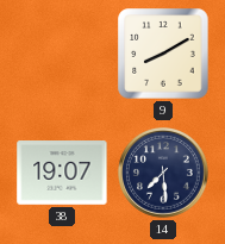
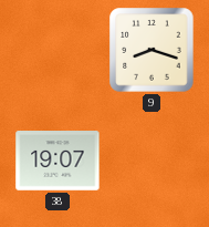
9: 8:10 -> 8:18 (151, 50)
14: 7:29 -> none (164, 174)
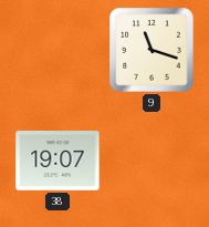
9: 8:18 -> 11:18 (151, 50)
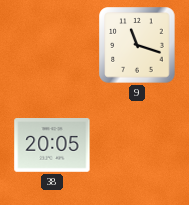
38: 19:07 -> 20:05 (52, 146)
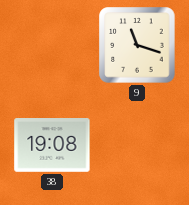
38: 20:05 -> 19:08 (52, 146)
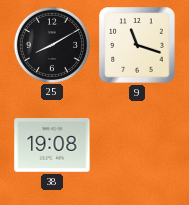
25: none -> 8:10 (51, 44)
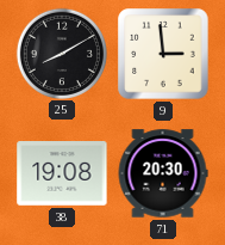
9: 11:18 -> 2:59 (163, 54)
71: none -> 20:30 (163, 173)
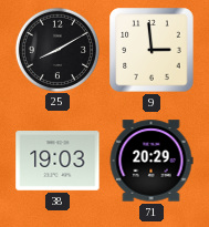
38: 19:08 -> 19:03 (58, 162)
71: 20:30 -> 20:29 (151, 161)
